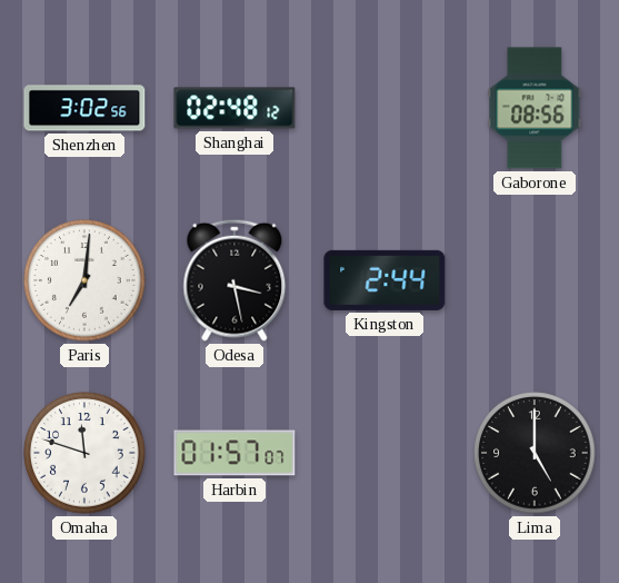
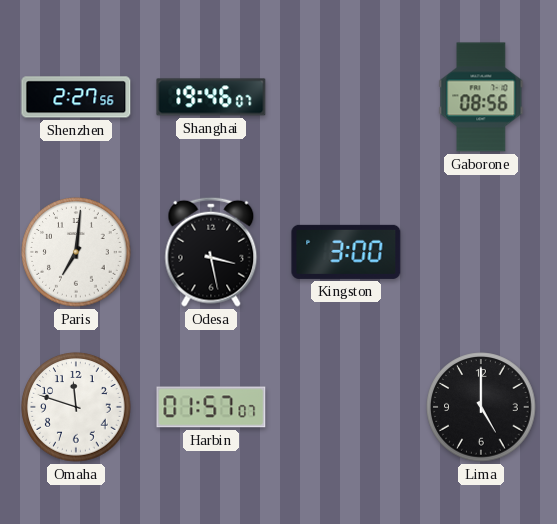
Shenzhen: 3:02 -> 2:27 (76, 97)
Shanghai: 02:48 -> 19:46 (211, 97)
Kingston: 2:44 -> 3:00 (346, 252)
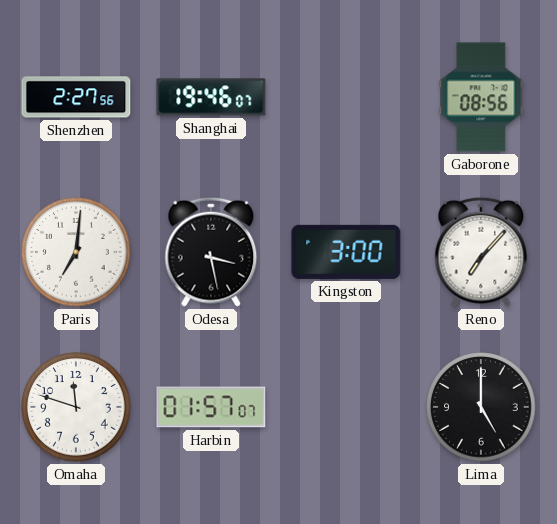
Reno: none -> 7:07 (481, 252)
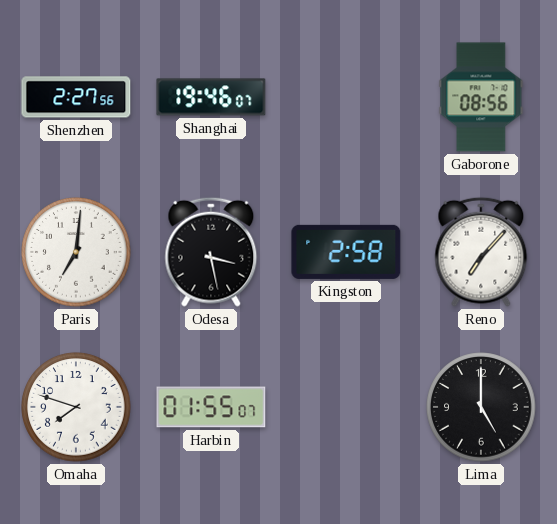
Kingston: 3:00 -> 2:58 (346, 252)
Omaha: 11:48 -> 7:48 (76, 407)
Harbin: 01:57 -> 01:55 (211, 407)
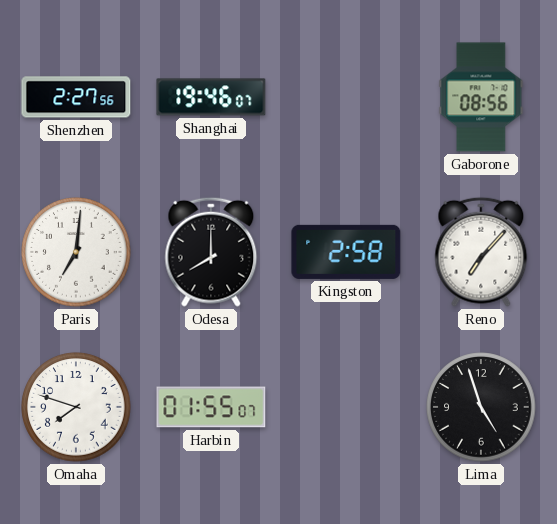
Odesa: 3:28 -> 8:00 (211, 252)
Lima: 5:00 -> 4:57 (481, 407)
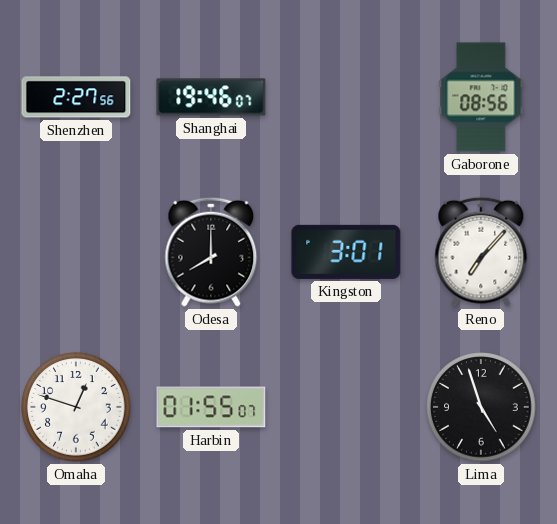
Paris: 7:01 -> none (76, 252)
Kingston: 2:58 -> 3:01 (346, 252)
Omaha: 7:48 -> 12:48 (76, 407)
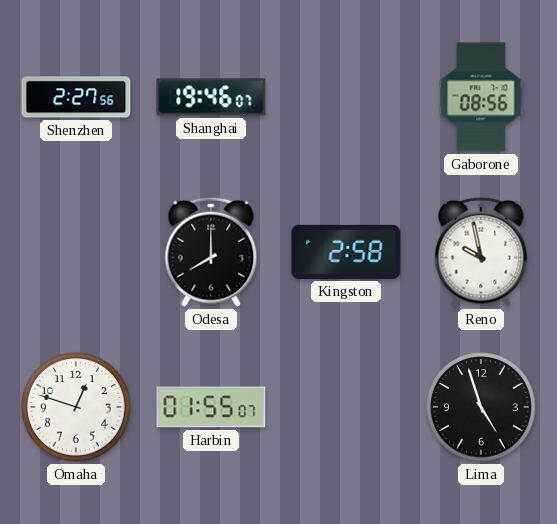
Kingston: 3:01 -> 2:58 (346, 252)
Reno: 7:07 -> 9:58 (481, 252)
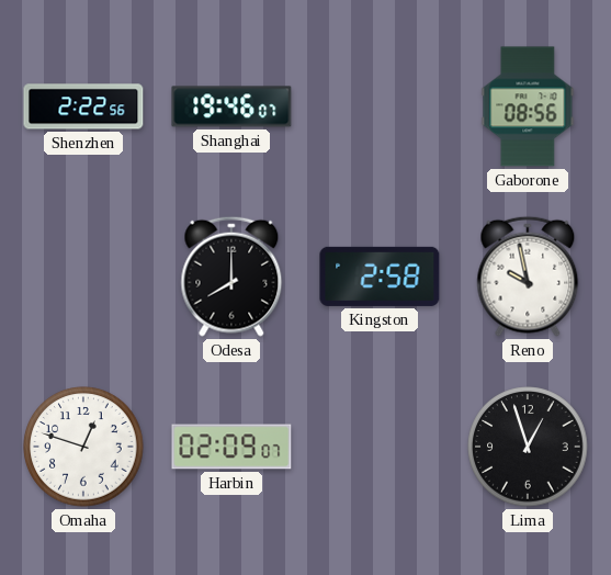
Shenzhen: 2:27 -> 2:22 (83, 106)
Harbin: 01:55 -> 02:09 (231, 447)
Lima: 4:57 -> 12:57 (528, 447)
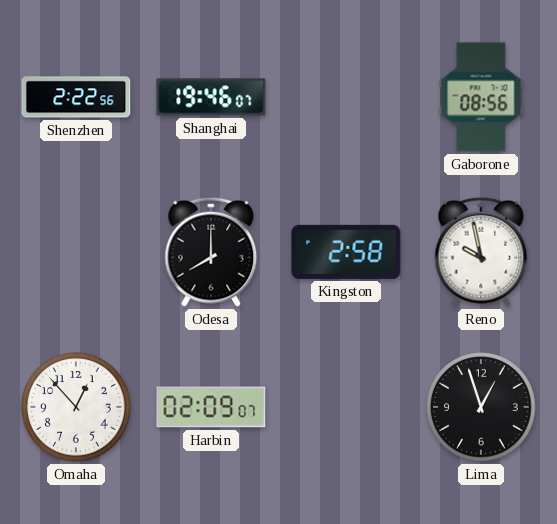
Omaha: 12:48 -> 12:53 (76, 407)
